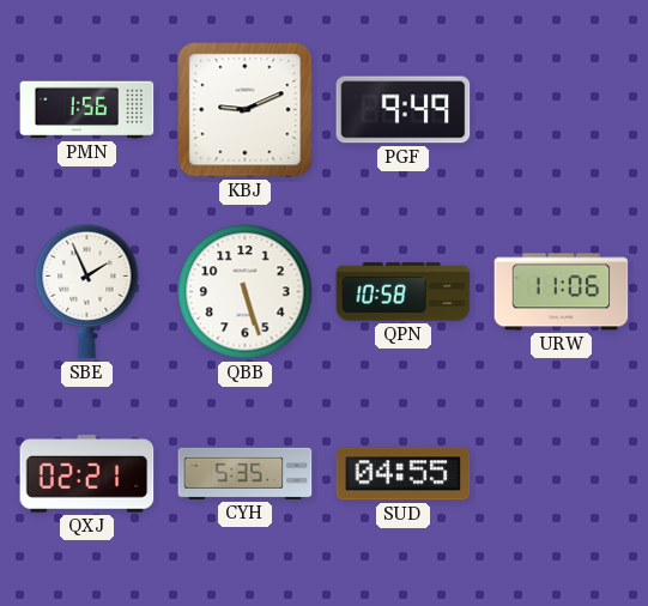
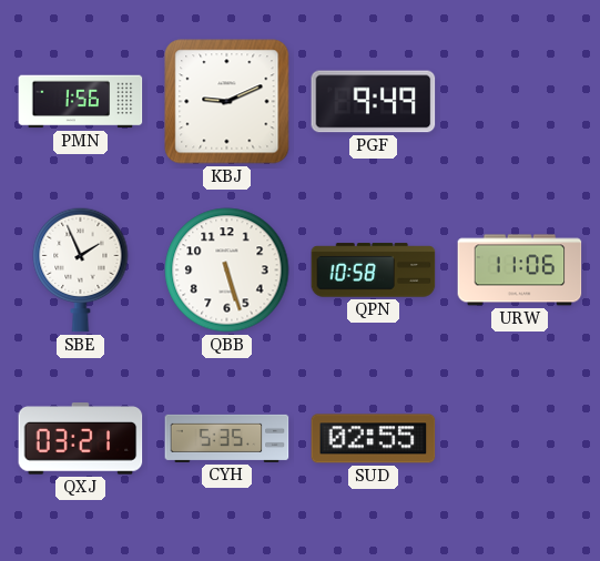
QXJ: 02:21 -> 03:21 (81, 439)
SUD: 04:55 -> 02:55 (374, 439)
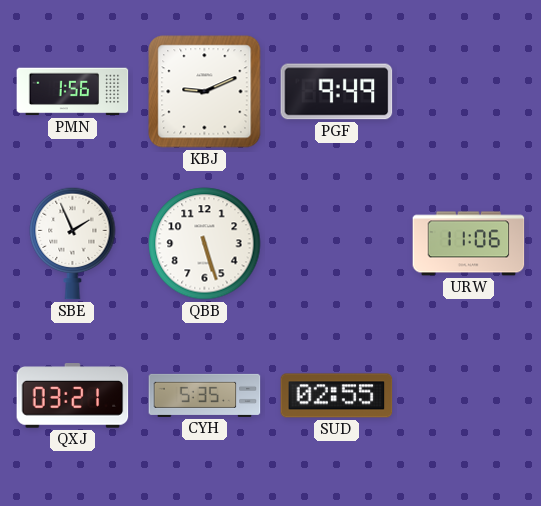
QPN: 10:58 -> none (374, 271)
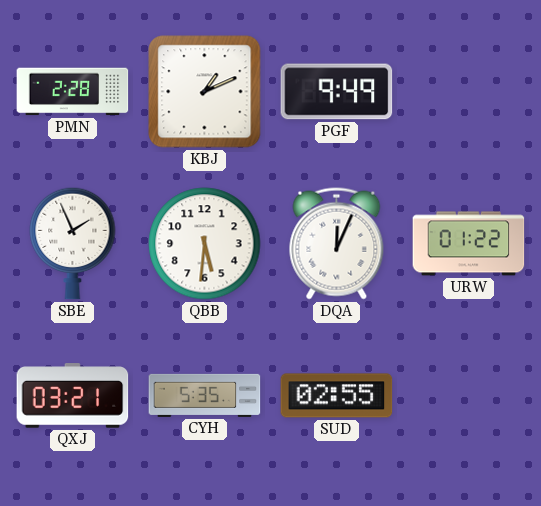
PMN: 1:56 -> 2:28 (73, 92)
KBJ: 9:11 -> 1:11 (205, 92)
QBB: 5:27 -> 5:31 (205, 244)
DQA: none -> 12:04 (337, 244)
URW: 11:06 -> 01:22 (469, 244)
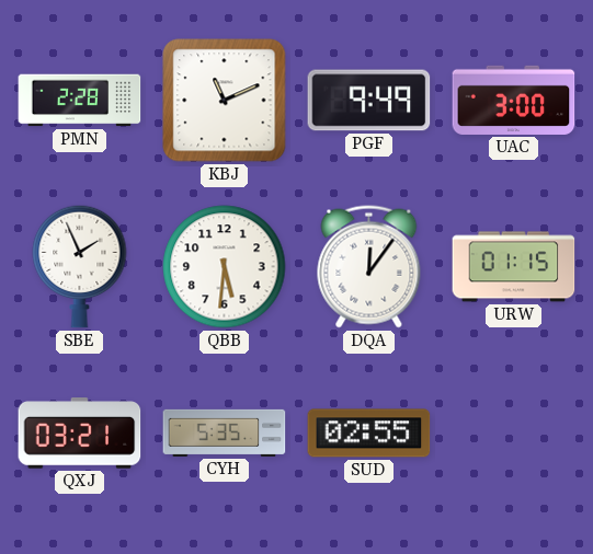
KBJ: 1:11 -> 11:11 (225, 101)
UAC: none -> 3:00 (514, 100)
DQA: 12:04 -> 12:06 (369, 267)
URW: 01:22 -> 01:15 (514, 267)
